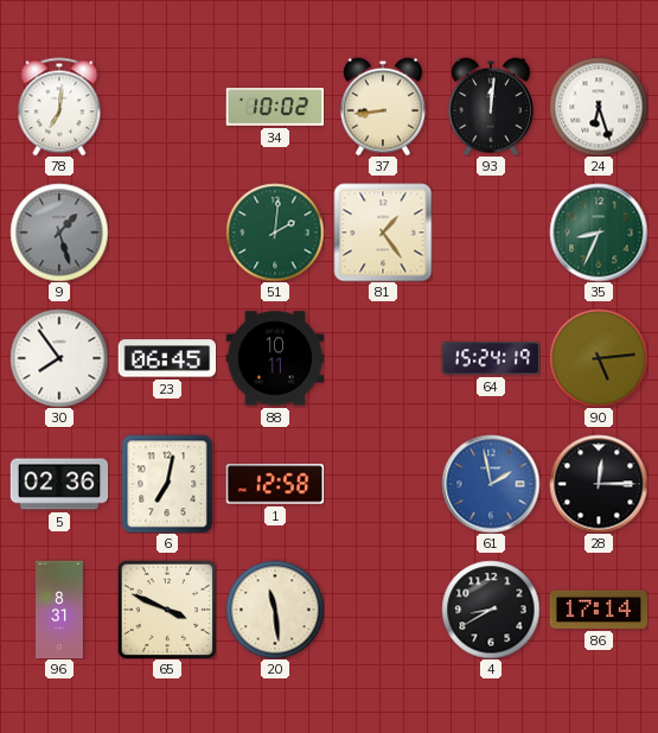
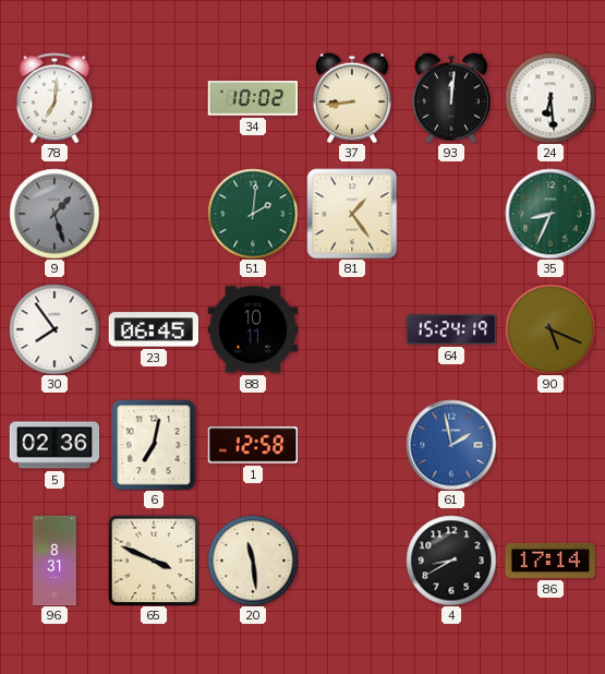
24: 6:27 -> 6:29 (550, 98)
90: 5:14 -> 5:19 (550, 329)
28: 12:15 -> none (599, 484)
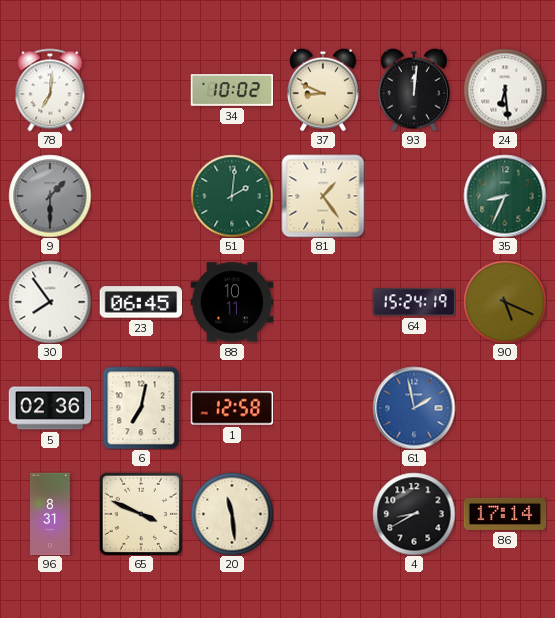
37: 8:44 -> 8:49 (323, 90)
9: 1:27 -> 1:30 (50, 196)
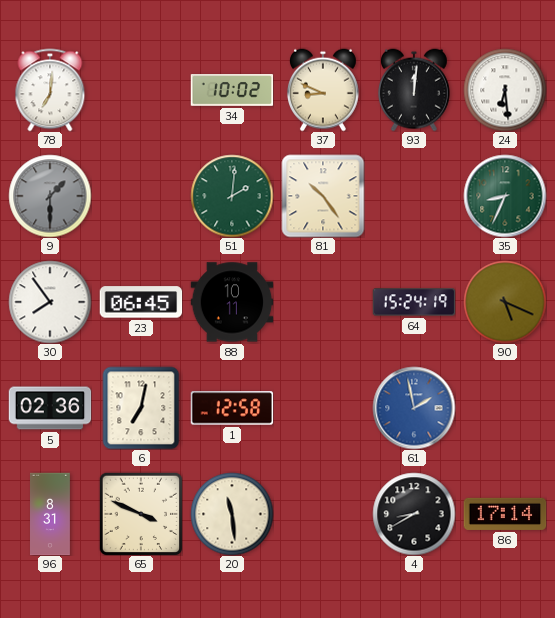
81: 1:24 -> 10:24 (323, 196)
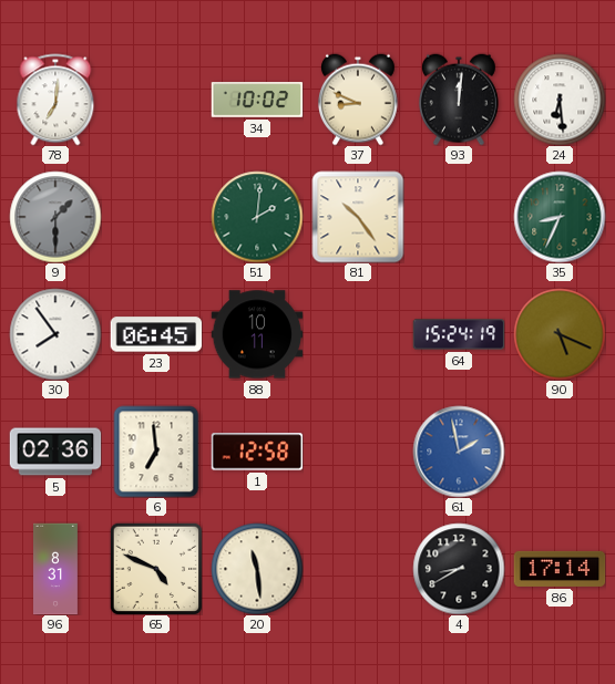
6: 7:02 -> 6:59 (156, 452)
65: 3:49 -> 4:49 (156, 569)
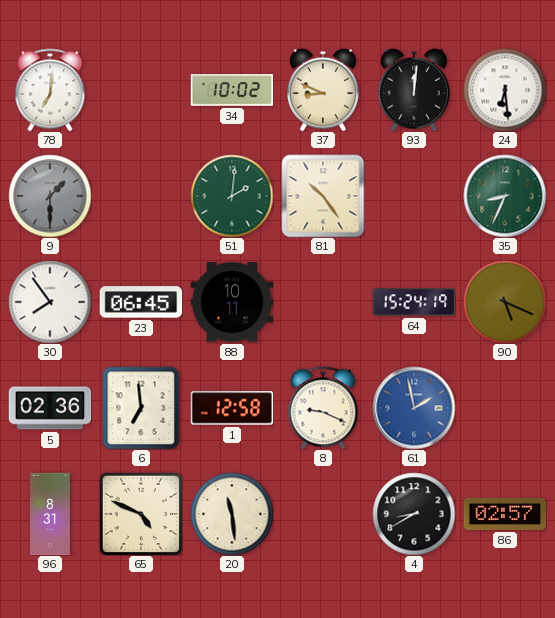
8: none -> 9:19 (323, 408)
86: 17:14 -> 02:57 (505, 514)
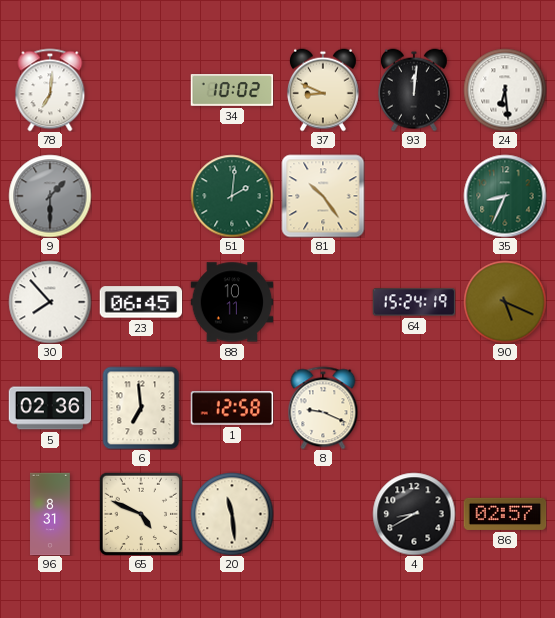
30: 7:54 -> 7:53 (50, 302)
61: 1:58 -> none (414, 408)
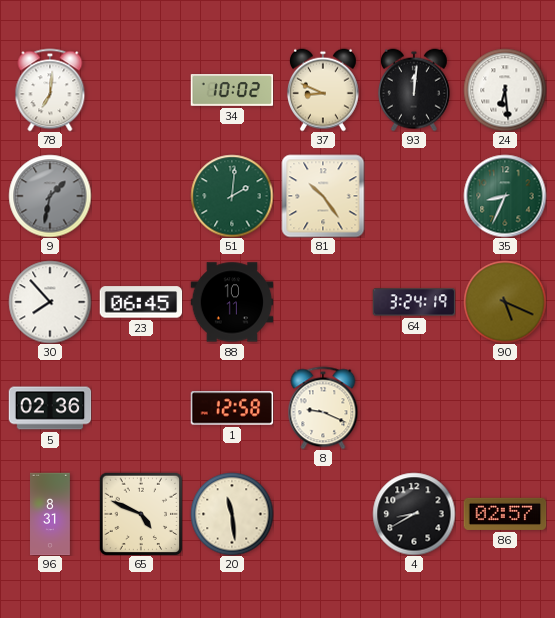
9: 1:30 -> 1:32 (50, 196)
64: 15:24 -> 3:24 (414, 302)
6: 6:59 -> none (141, 408)
